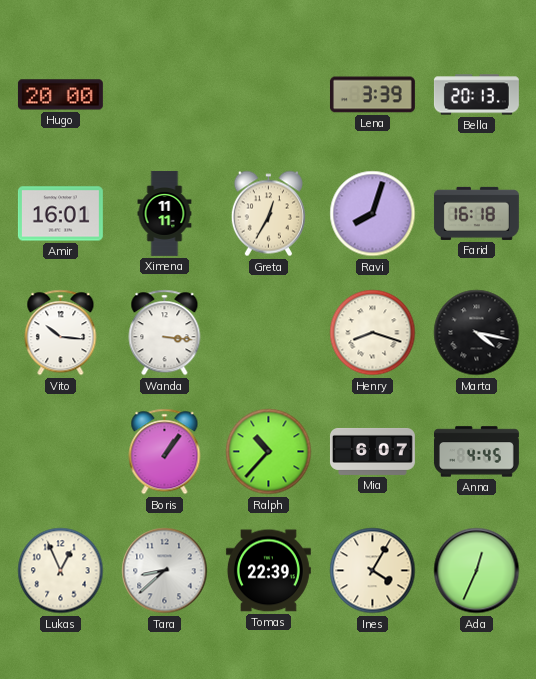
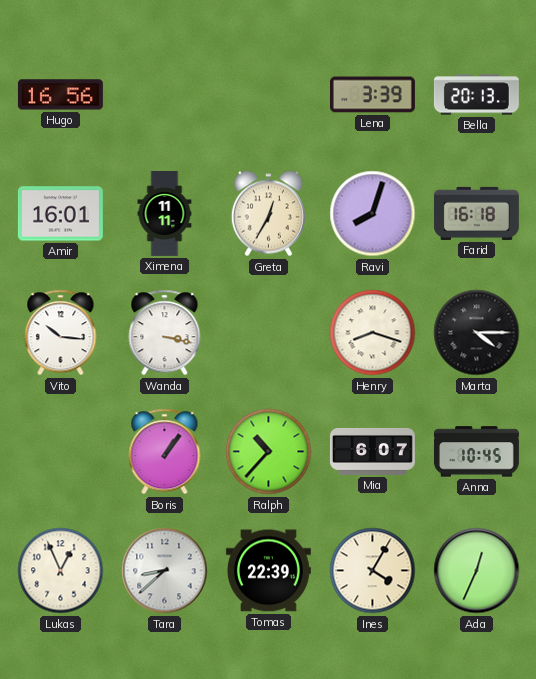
Hugo: 20:00 -> 16:56 (60, 95)
Wanda: 3:16 -> 3:17 (165, 333)
Marta: 4:17 -> 4:15 (477, 333)
Anna: 4:45 -> 10:45 (476, 452)
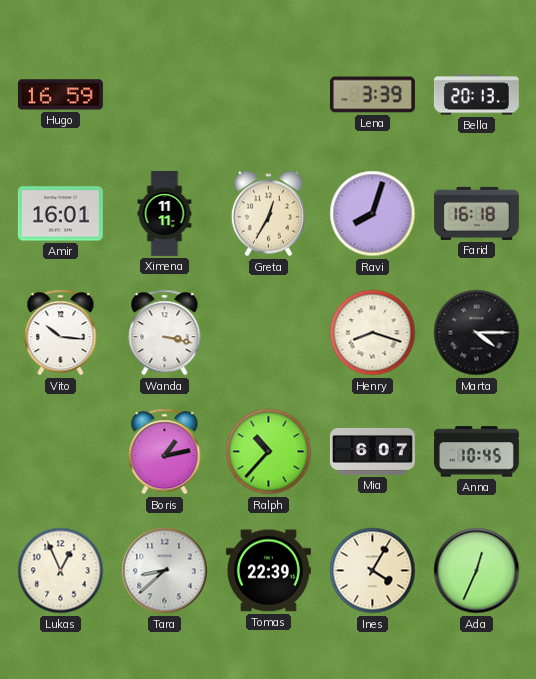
Hugo: 16:56 -> 16:59 (60, 95)
Boris: 1:06 -> 1:13 (165, 452)
